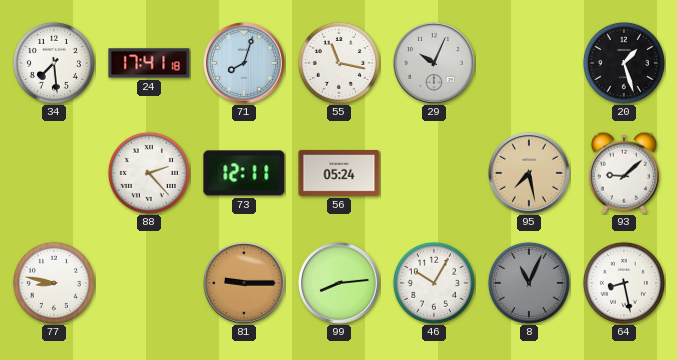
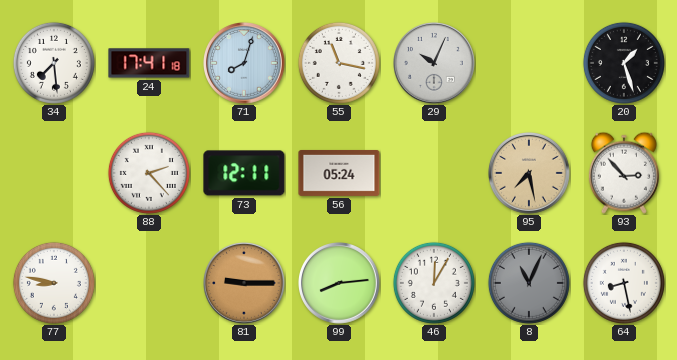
93: 9:08 -> 2:53 (624, 173)
46: 10:05 -> 12:05 (434, 283)
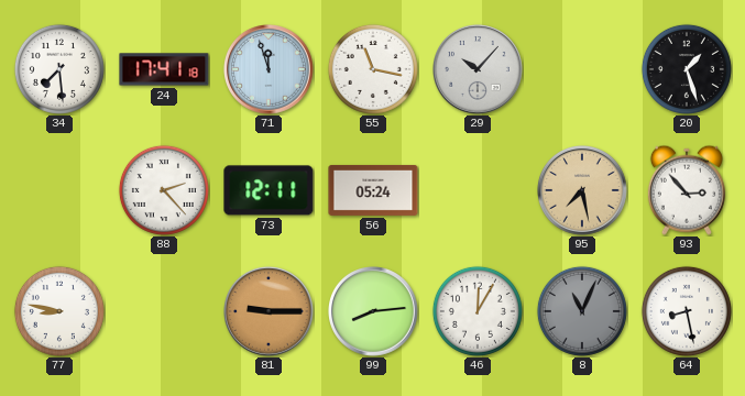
71: 8:03 -> 11:57 (270, 70)
29: 10:04 -> 10:07 (479, 70)
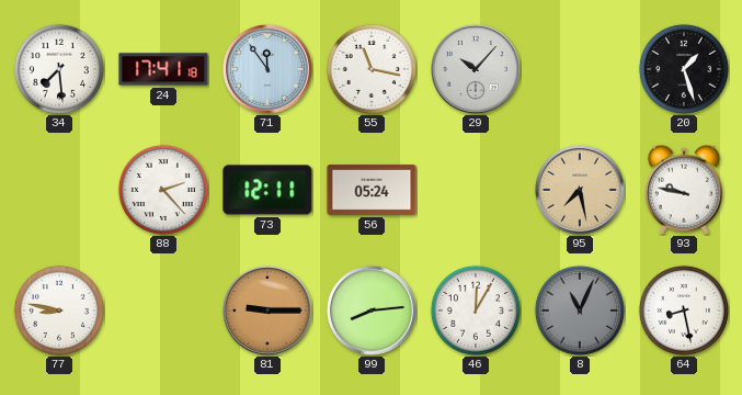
71: 11:57 -> 11:54 (269, 70)
93: 2:53 -> 9:47 (684, 190)
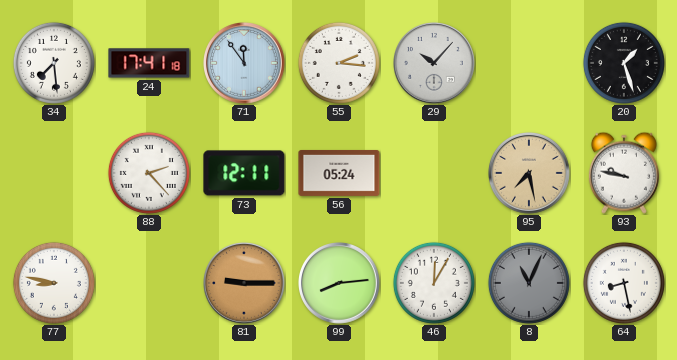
55: 11:17 -> 2:16 (339, 63)
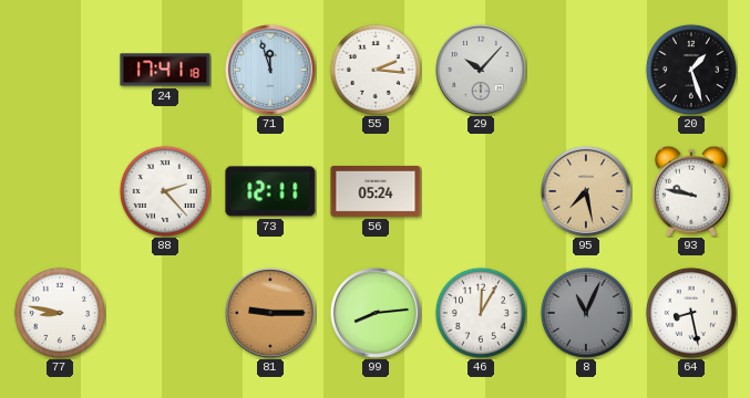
34: 7:29 -> none (54, 63)
71: 11:54 -> 11:57 (271, 71)
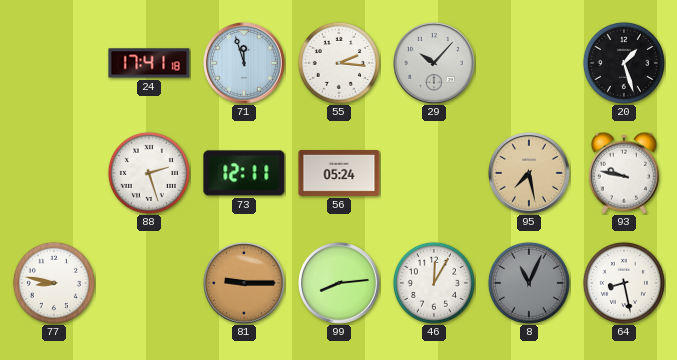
88: 2:23 -> 2:27 (149, 173)
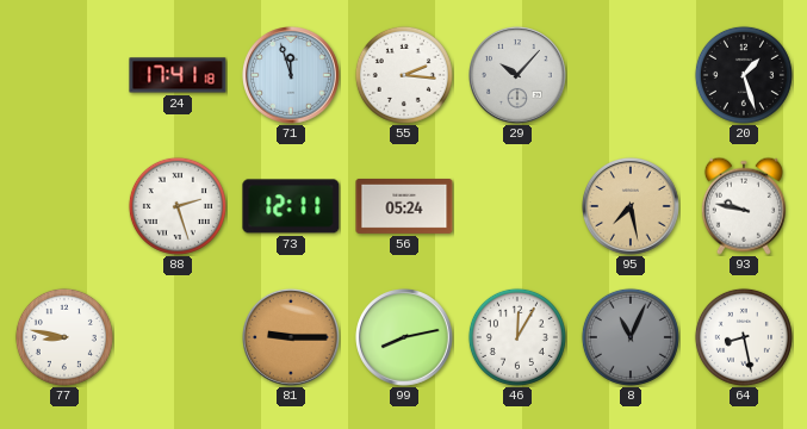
99: 8:14 -> 8:13 (405, 338)
